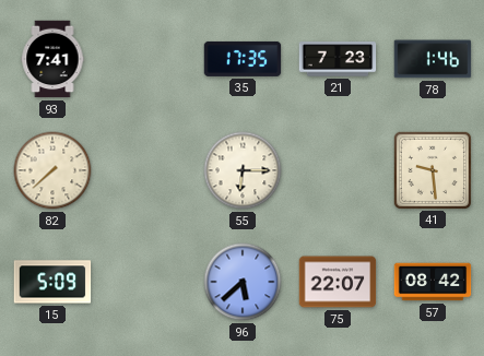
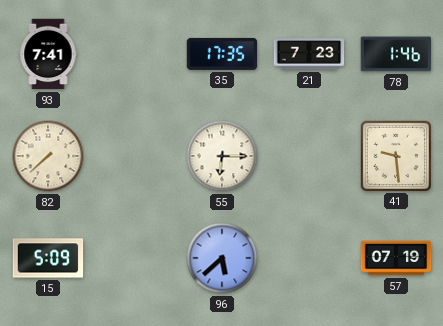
75: 22:07 -> none (338, 282)
57: 08:42 -> 07:19 (396, 258)
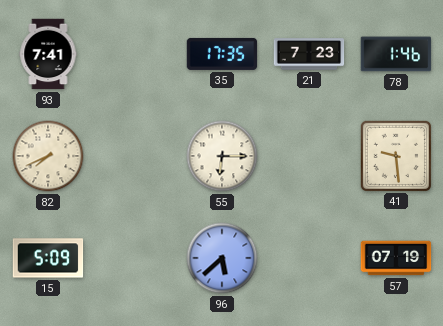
82: 7:38 -> 7:41 (48, 156)
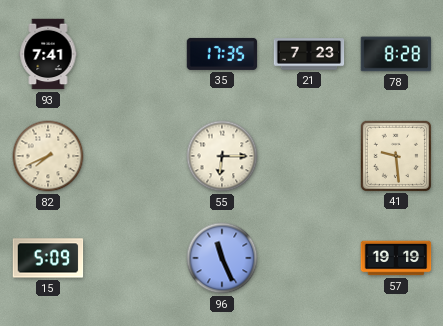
78: 1:46 -> 8:28 (396, 54)
96: 5:38 -> 11:26 (222, 258)
57: 07:19 -> 19:19 (396, 258)
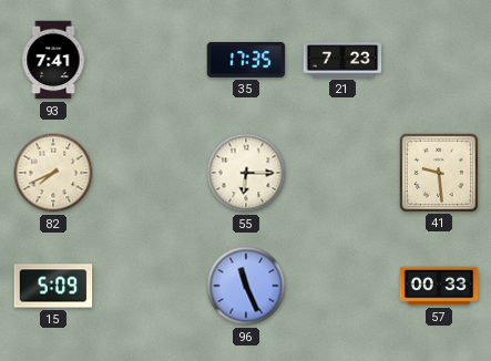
78: 8:28 -> none (396, 54)
57: 19:19 -> 00:33 (439, 286)
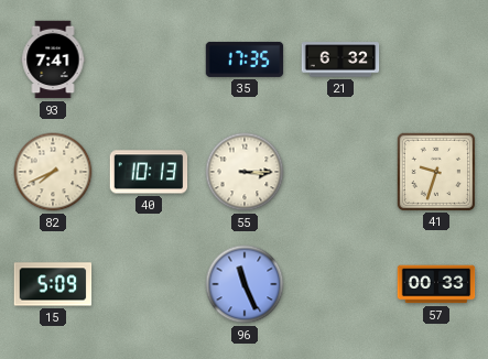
21: 7:23 -> 6:32 (340, 59)
40: none -> 10:13 (149, 172)
55: 6:15 -> 3:15 (245, 172)
41: 9:29 -> 9:33 (435, 171)
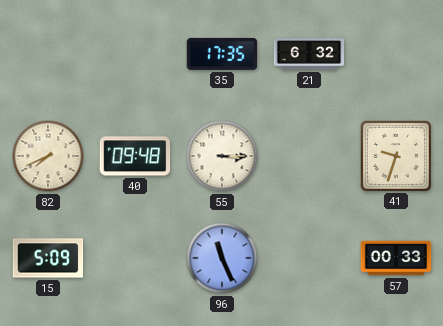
93: 7:41 -> none (53, 59)
40: 10:13 -> 09:48 (135, 156)
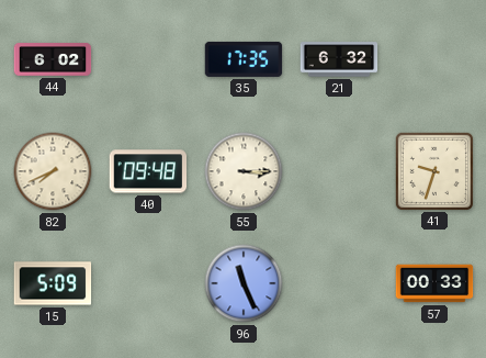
44: none -> 6:02 (53, 59)
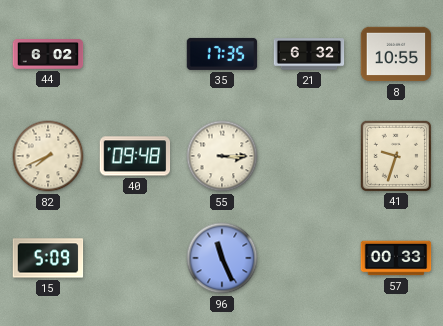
8: none -> 10:55 (396, 54)
